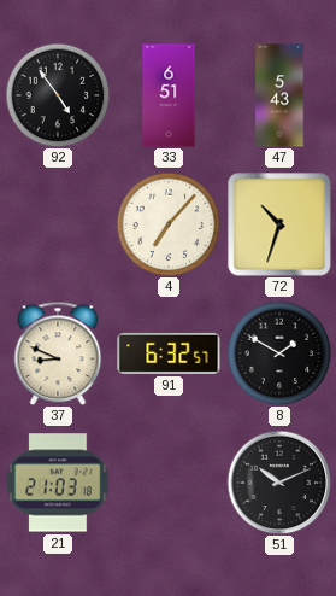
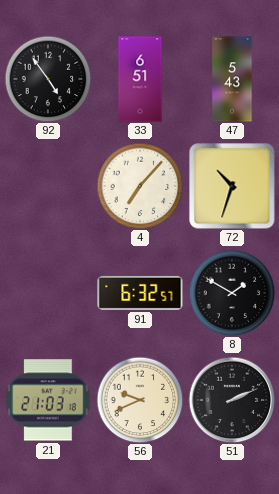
37: 8:49 -> none (58, 353)
56: none -> 9:41 (140, 400)
51: 10:11 -> 2:11 (232, 400)
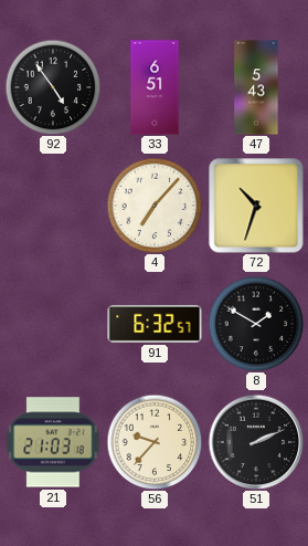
56: 9:41 -> 9:37 (155, 442)
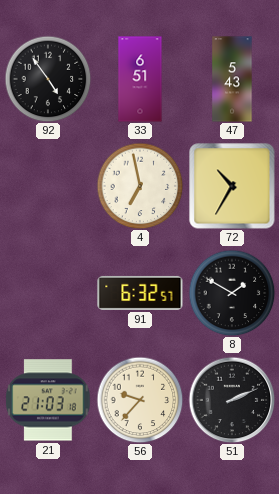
4: 7:07 -> 6:58 (140, 186)
72: 10:33 -> 10:35 (232, 186)
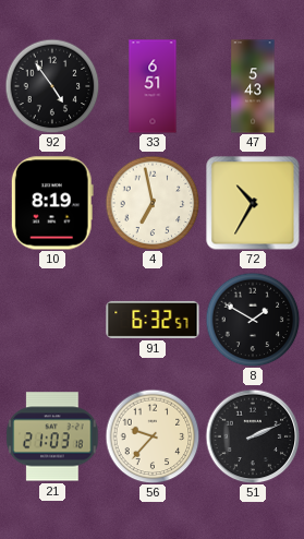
10: none -> 8:19 (52, 203)
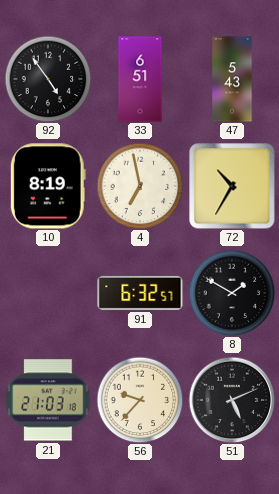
51: 2:11 -> 5:11 (232, 400)
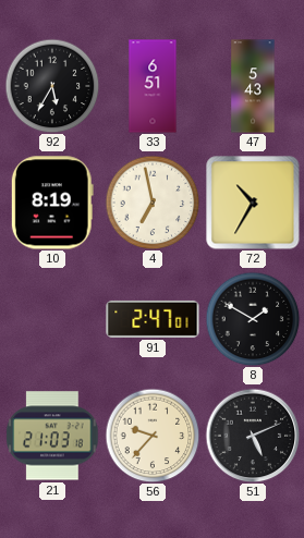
92: 4:54 -> 5:35 (52, 86)
91: 6:32 -> 2:47 (153, 319)
